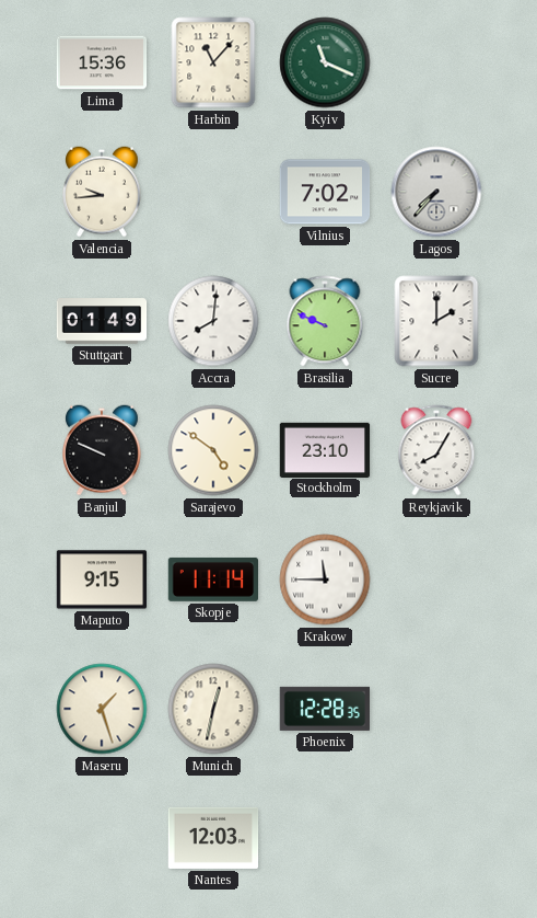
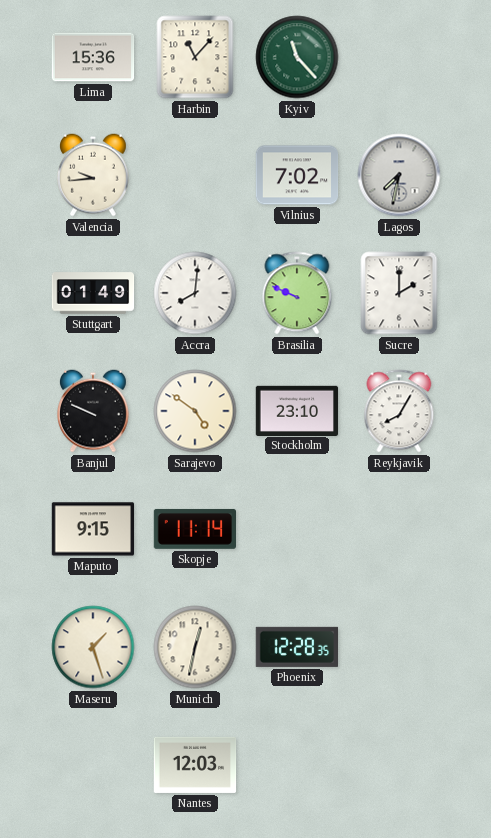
Kyiv: 11:19 -> 11:23 (297, 57)
Lagos: 7:37 -> 7:32 (399, 175)
Krakow: 11:45 -> none (325, 580)
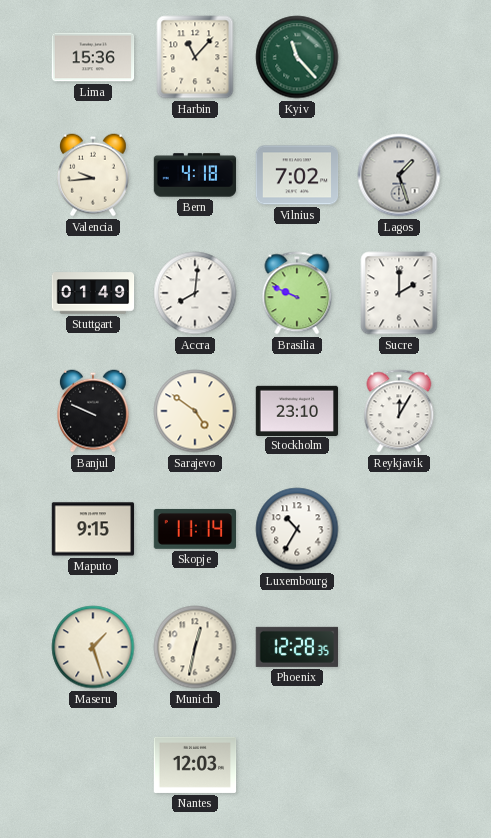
Bern: none -> 4:18 (195, 175)
Lagos: 7:32 -> 1:27 (399, 175)
Reykjavik: 8:05 -> 12:05 (399, 411)
Luxembourg: none -> 10:35 (297, 529)
